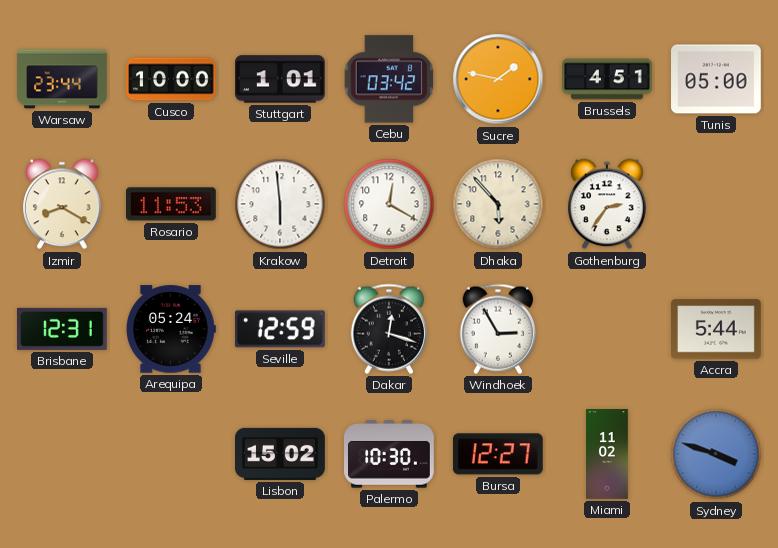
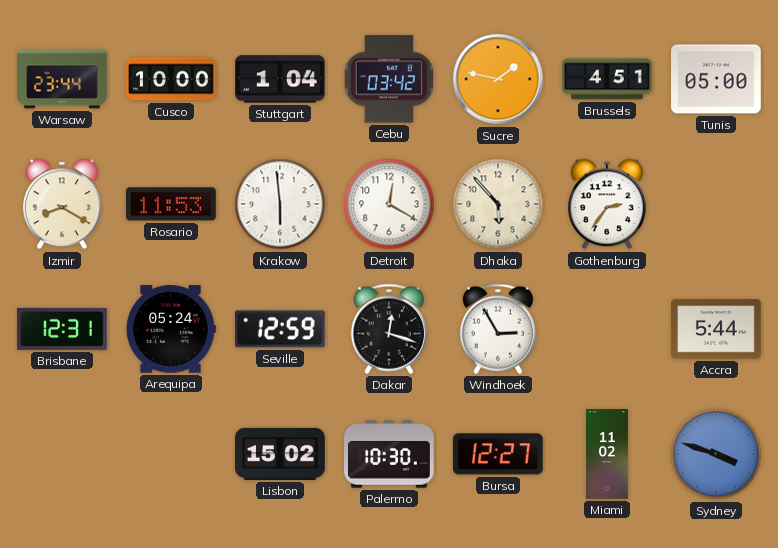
Stuttgart: 1:01 -> 1:04 (281, 79)
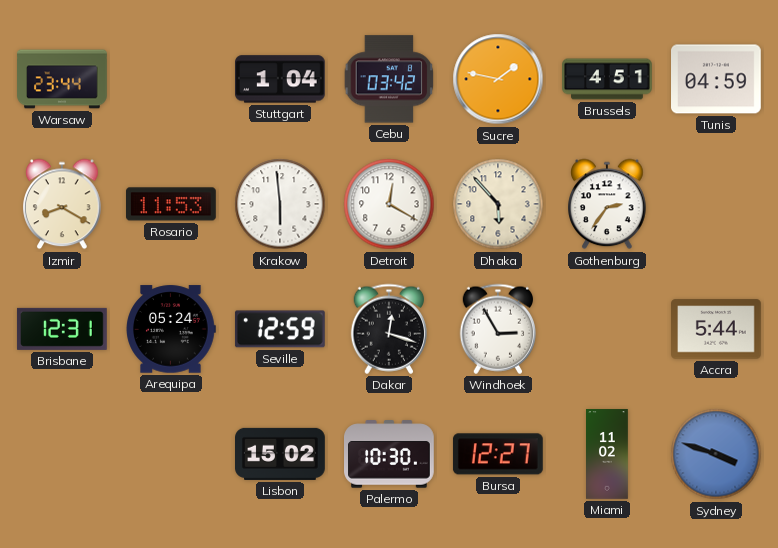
Cusco: 10:00 -> none (172, 79)
Tunis: 05:00 -> 04:59 (717, 79)
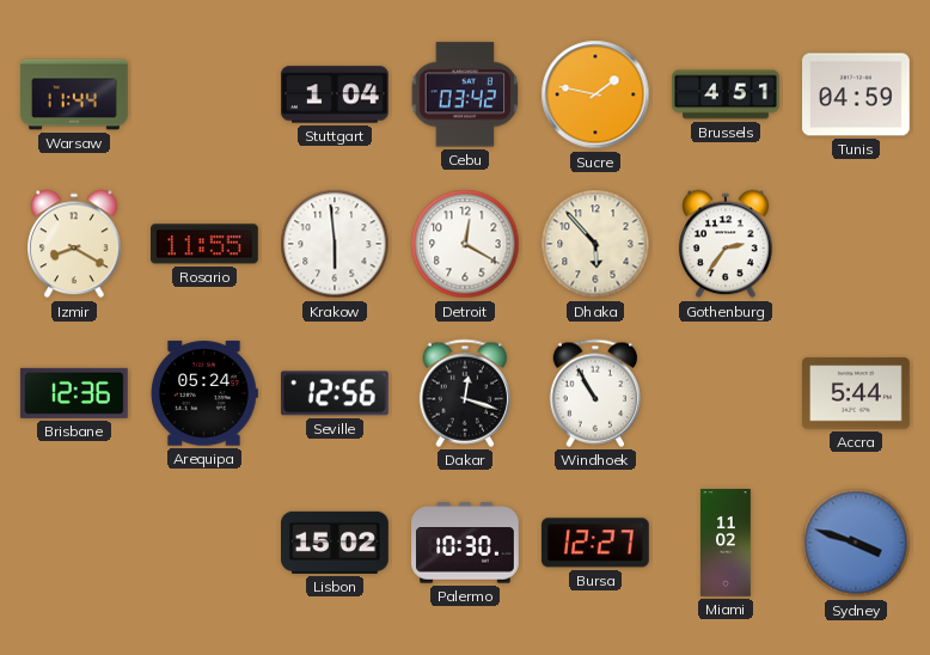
Warsaw: 23:44 -> 11:44 (74, 94)
Rosario: 11:53 -> 11:55 (206, 244)
Brisbane: 12:31 -> 12:36 (74, 393)
Seville: 12:59 -> 12:56 (335, 393)
Windhoek: 2:55 -> 10:55 (594, 393)
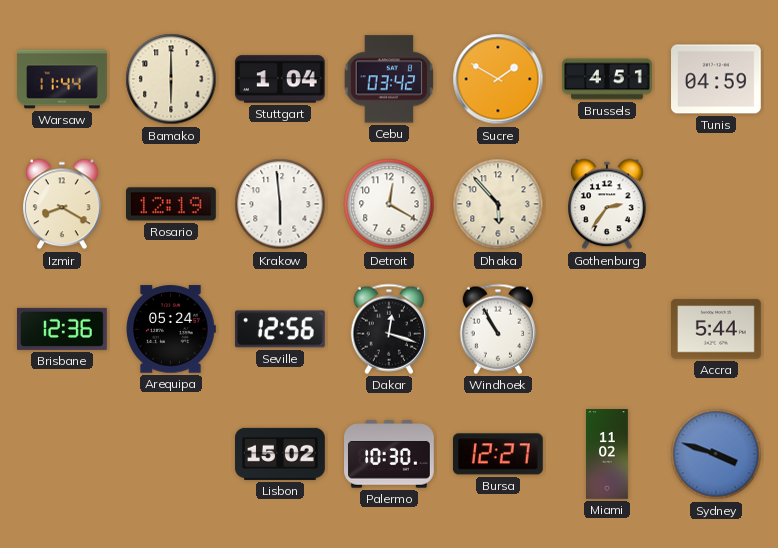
Bamako: none -> 6:00 (171, 79)
Sucre: 1:47 -> 1:50 (498, 79)
Rosario: 11:55 -> 12:19 (172, 204)
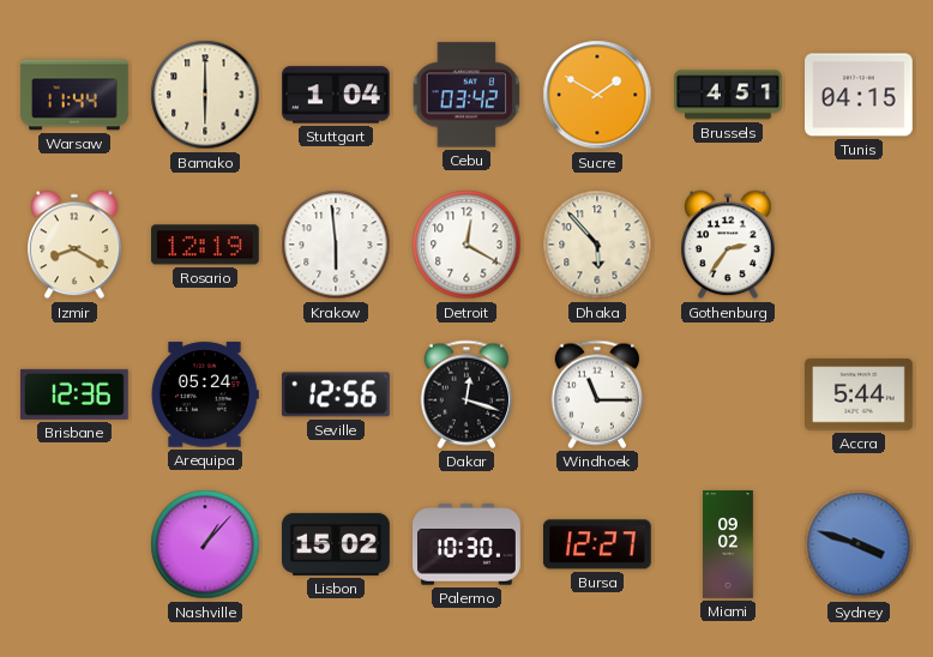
Tunis: 04:59 -> 04:15 (860, 95)
Windhoek: 10:55 -> 11:15 (596, 394)
Nashville: none -> 1:07 (205, 544)
Miami: 11:02 -> 09:02 (728, 544)
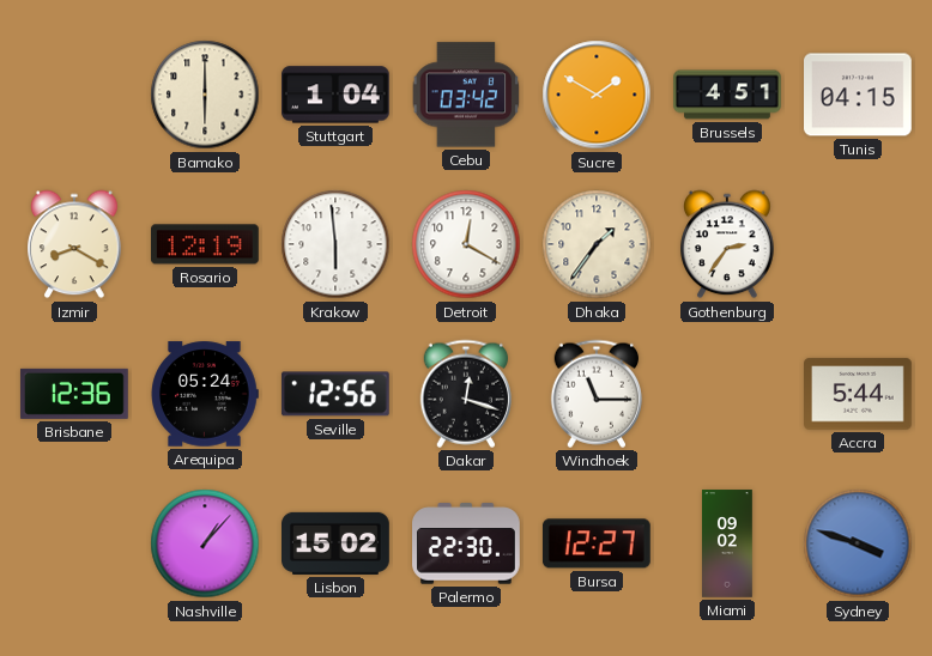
Warsaw: 11:44 -> none (74, 95)
Dhaka: 5:53 -> 1:36 (597, 244)
Palermo: 10:30 -> 22:30 (467, 543)
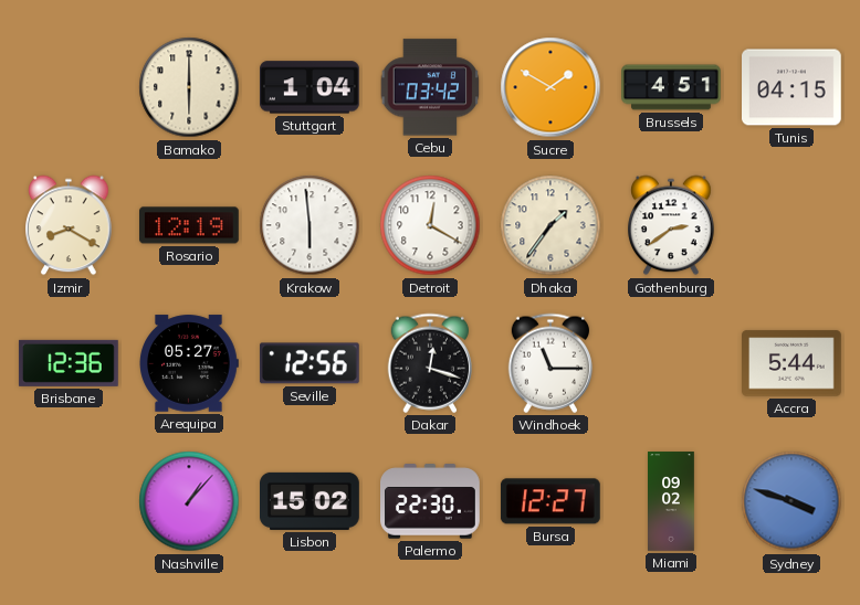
Gothenburg: 2:36 -> 2:39 (671, 225)
Arequipa: 05:24 -> 05:27 (189, 363)
